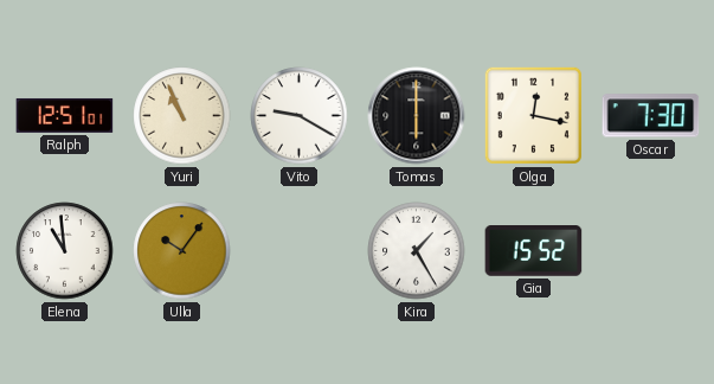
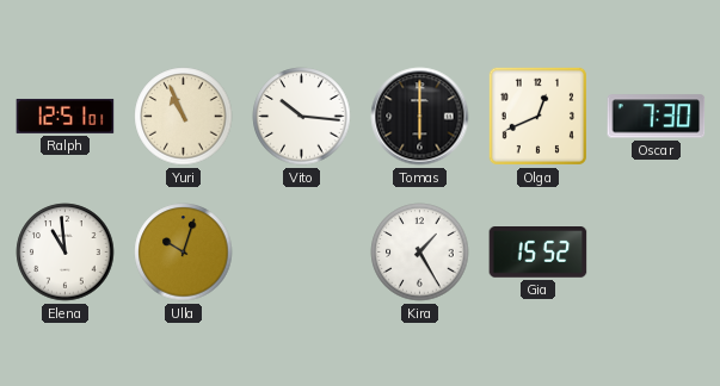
Vito: 9:20 -> 10:16 (302, 117)
Olga: 12:17 -> 12:41 (537, 116)
Ulla: 10:06 -> 10:03 (184, 253)
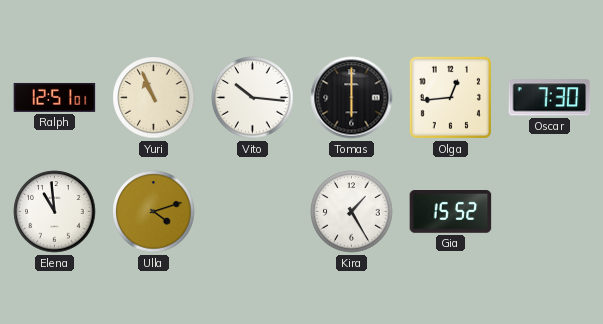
Olga: 12:41 -> 12:44 (450, 97)
Ulla: 10:03 -> 4:12 (154, 212)
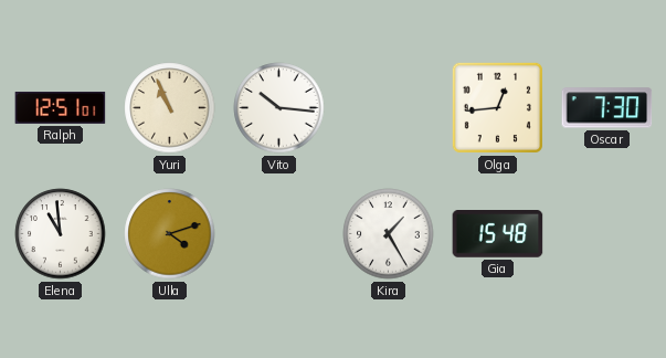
Tomas: 6:00 -> none (352, 98)
Gia: 15:52 -> 15:48 (498, 234)
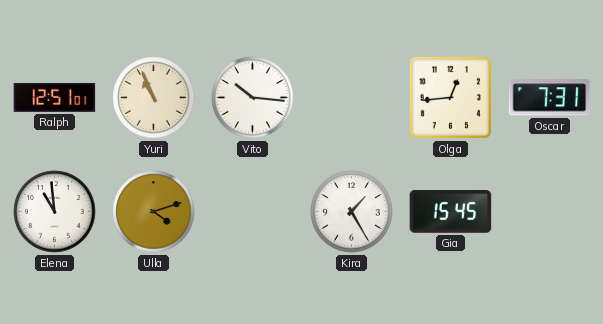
Oscar: 7:30 -> 7:31 (550, 98)
Gia: 15:48 -> 15:45 (451, 212)
